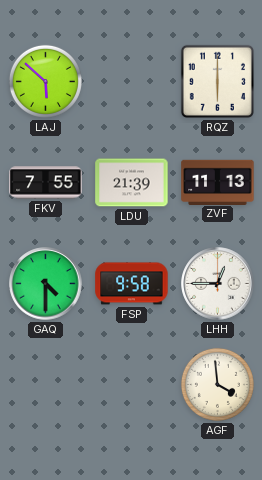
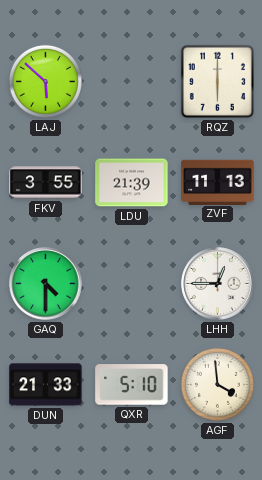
FKV: 7:55 -> 3:55 (46, 183)
FSP: 9:58 -> none (132, 284)
DUN: none -> 21:33 (46, 385)
QXR: none -> 5:10 (132, 385)
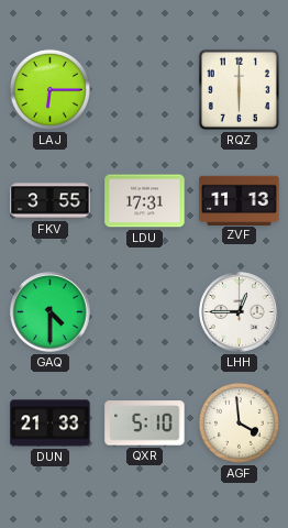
LAJ: 5:52 -> 6:15 (49, 89)
LDU: 21:39 -> 17:31 (145, 201)
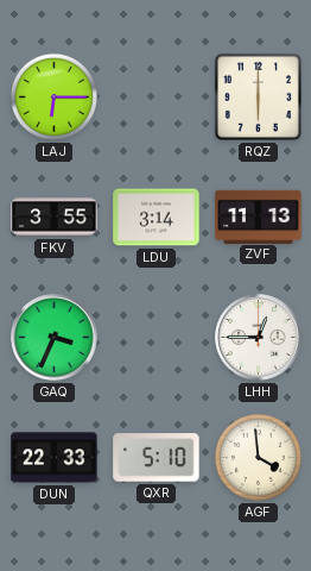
LDU: 17:31 -> 3:14 (157, 218)
GAQ: 4:30 -> 3:34 (55, 338)
DUN: 21:33 -> 22:33 (55, 458)
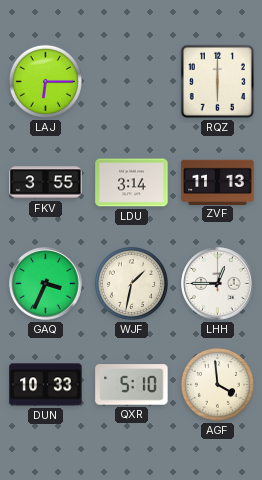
WJF: none -> 1:32 (131, 283)
DUN: 22:33 -> 10:33 (46, 385)
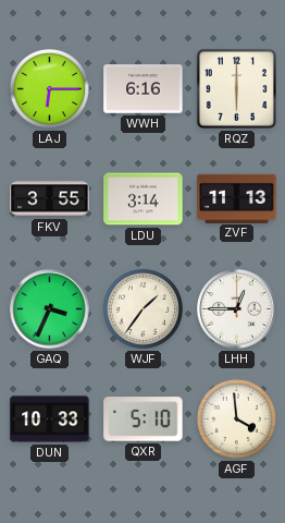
WWH: none -> 6:16 (144, 89)
WJF: 1:32 -> 1:36 (142, 308)
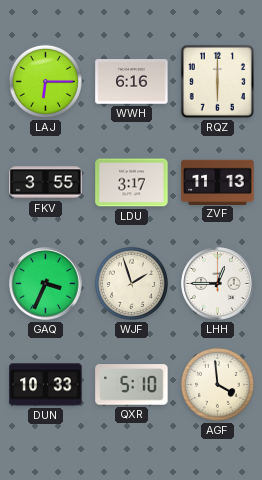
LDU: 3:14 -> 3:17 (132, 183)
WJF: 1:36 -> 1:57 (131, 283)
